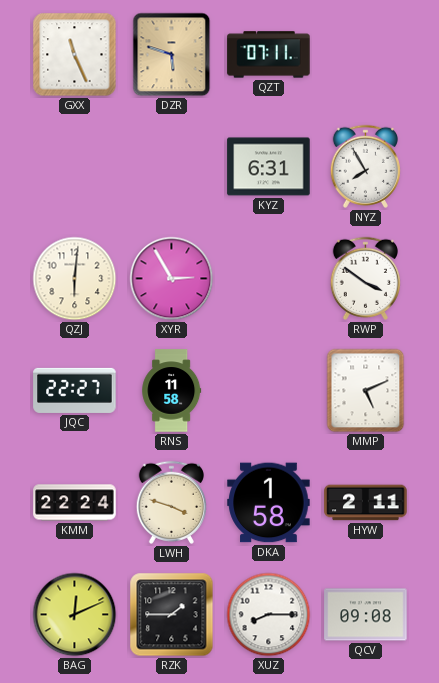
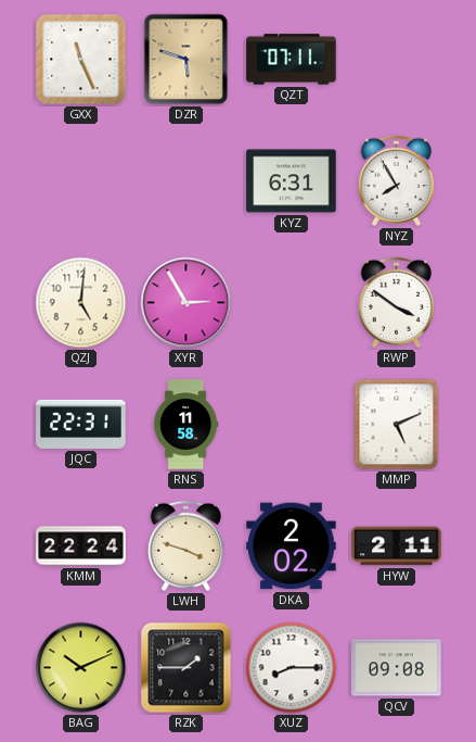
QZJ: 6:01 -> 5:01 (81, 303)
JQC: 22:27 -> 22:31 (81, 424)
DKA: 1:58 -> 2:02 (292, 546)
BAG: 12:11 -> 10:11 (81, 668)
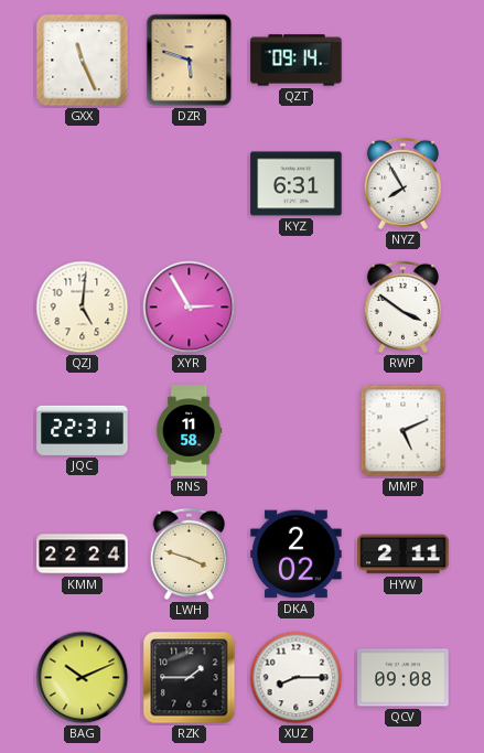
QZT: 07:11 -> 09:14 (297, 61)
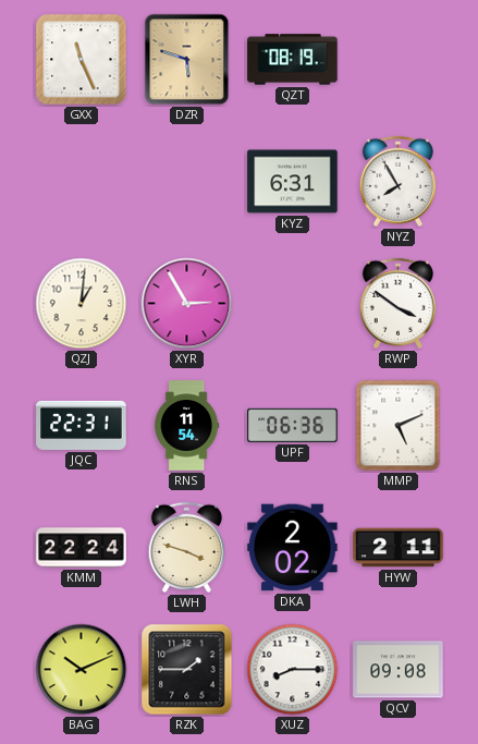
QZT: 09:14 -> 08:19 (293, 60)
QZJ: 5:01 -> 1:01 (82, 304)
RNS: 11:58 -> 11:54 (187, 426)
UPF: none -> 06:36 (293, 425)
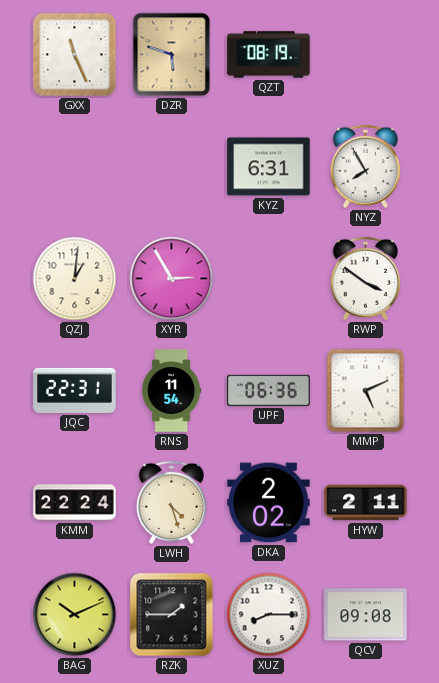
LWH: 3:48 -> 4:27 (171, 502)
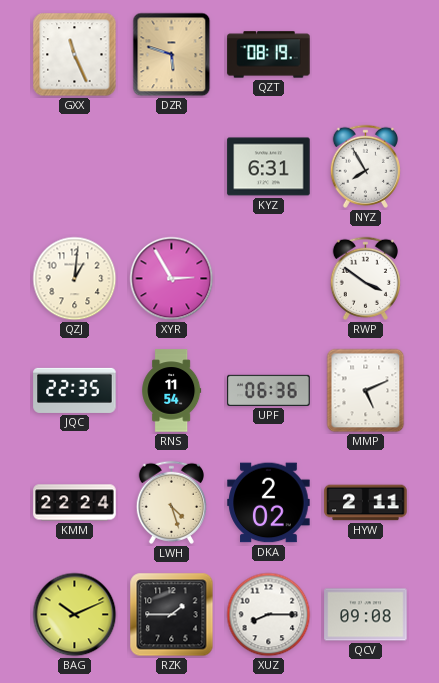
JQC: 22:31 -> 22:35 (75, 390)
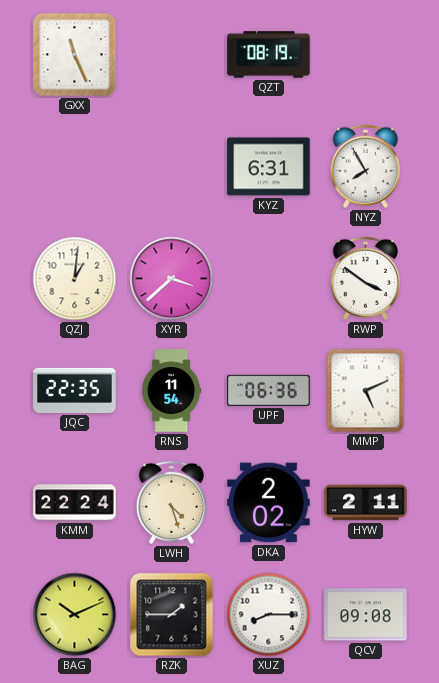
DZR: 5:48 -> none (172, 55)
XYR: 2:55 -> 3:38 (172, 279)
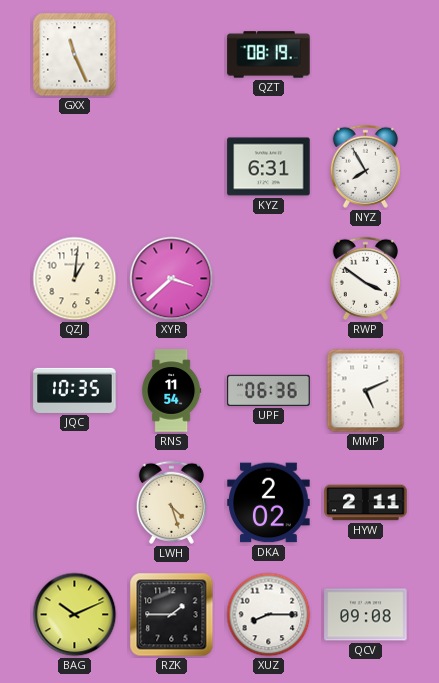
JQC: 22:35 -> 10:35 (75, 390)
KMM: 22:24 -> none (75, 503)
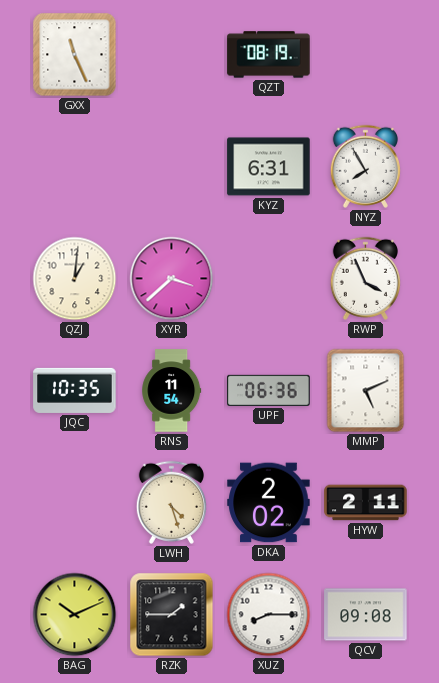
RWP: 3:51 -> 3:56 (365, 278)
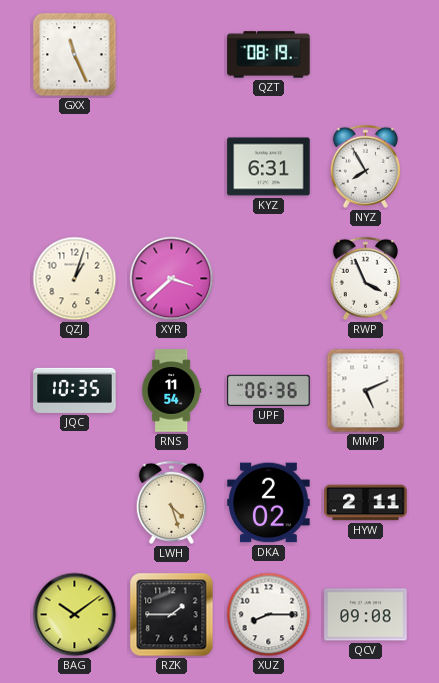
QZJ: 1:01 -> 1:03 (75, 279)
BAG: 10:11 -> 10:09 (75, 615)
